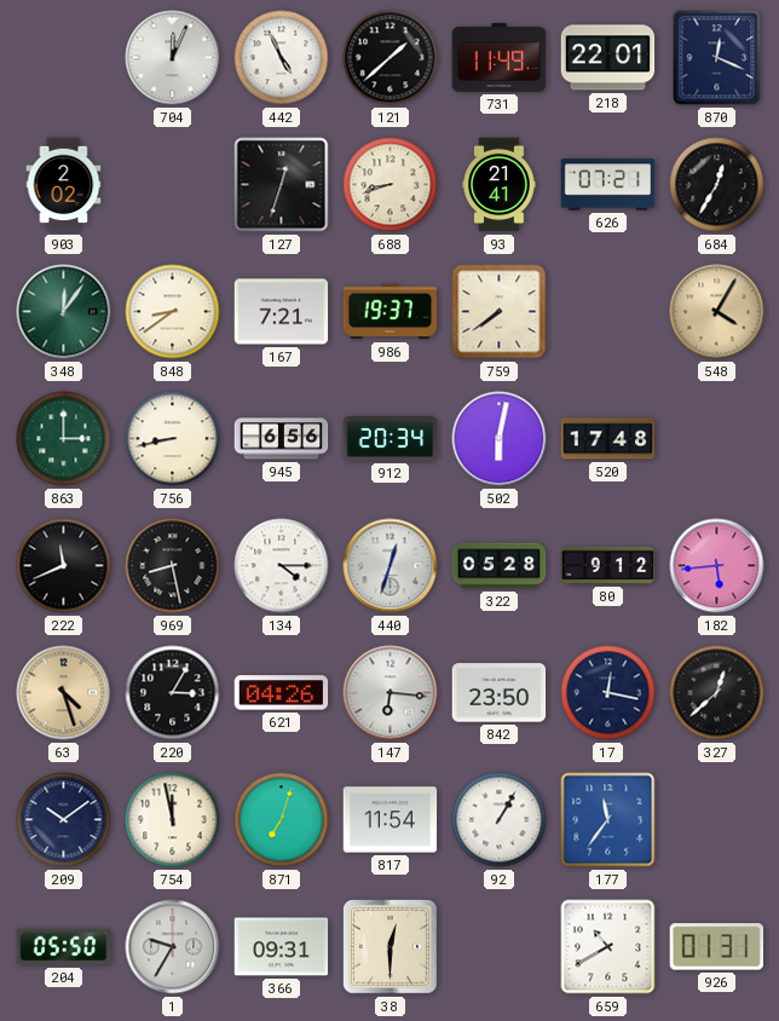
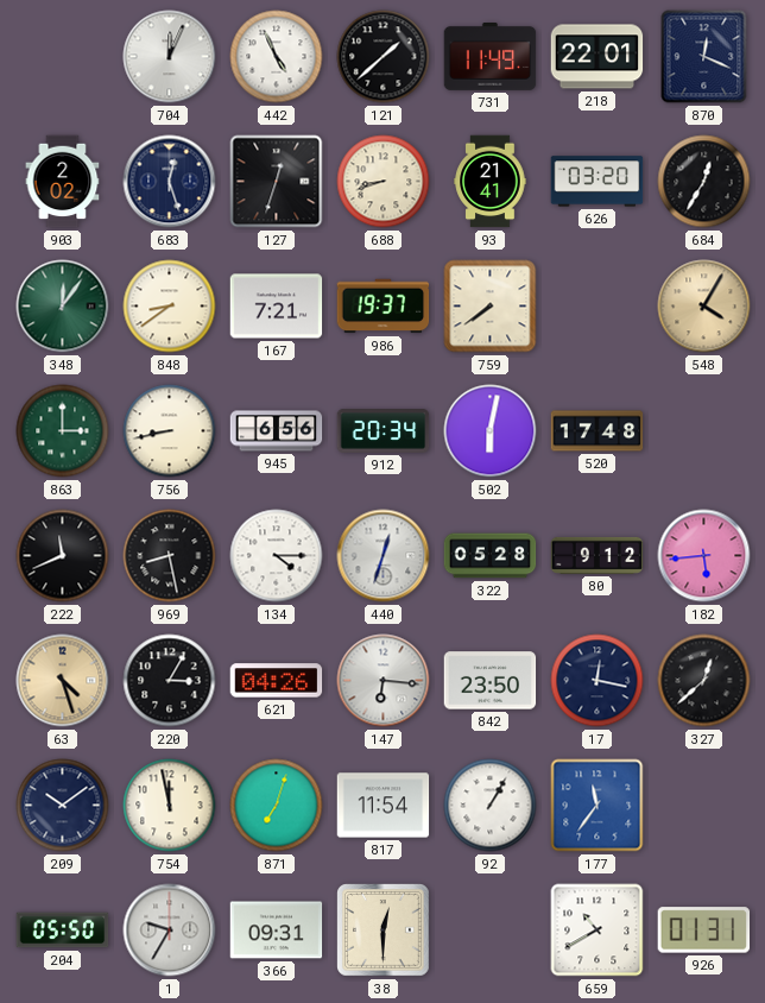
683: none -> 12:27 (170, 182)
626: 07:21 -> 03:20 (598, 182)
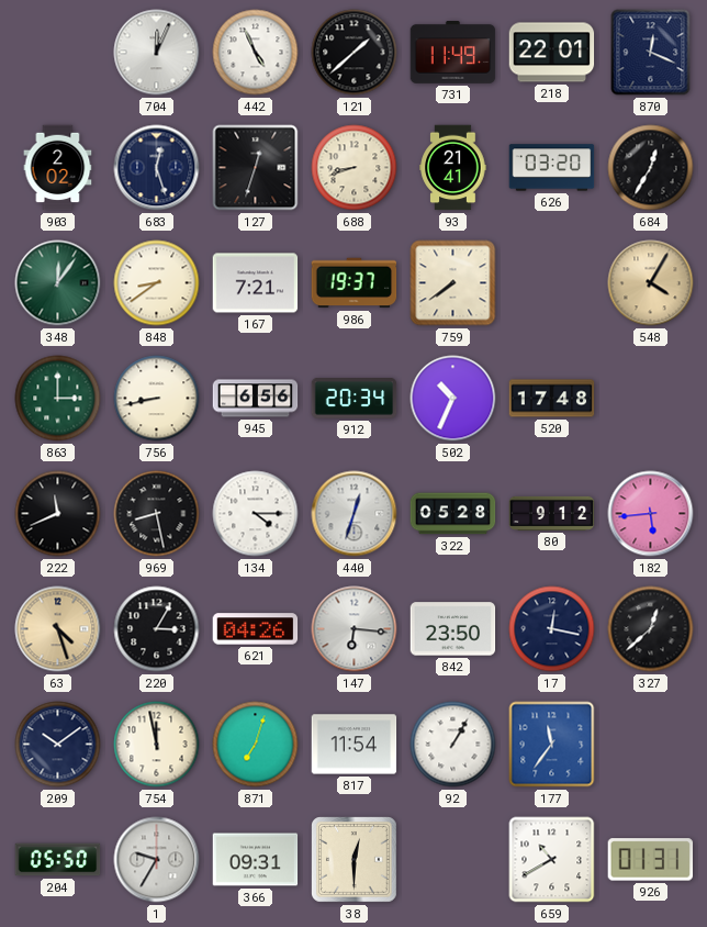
502: 6:02 -> 10:34 (453, 399)
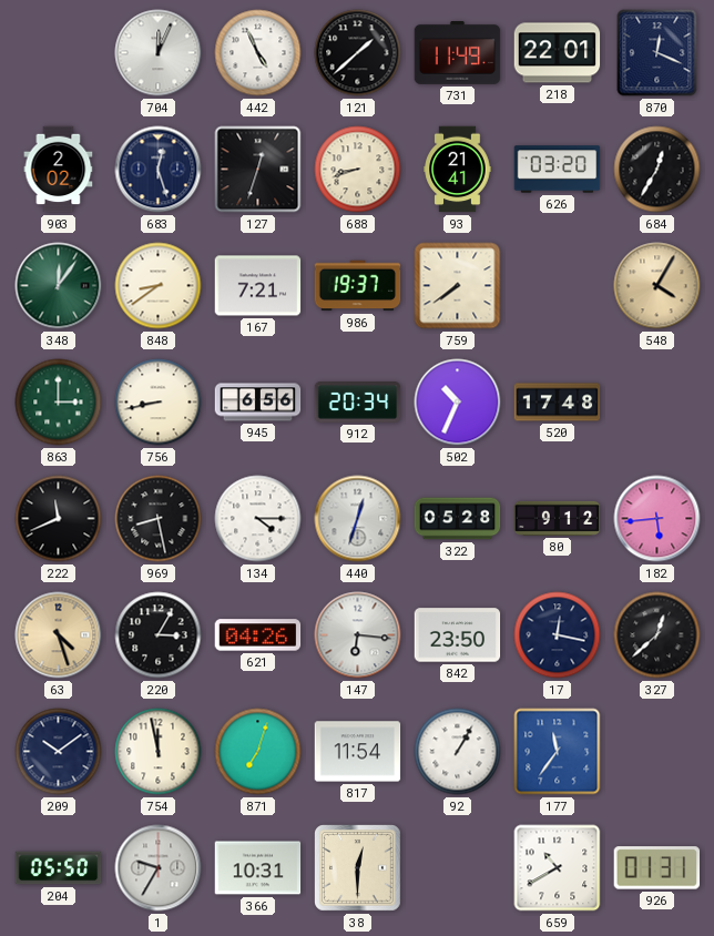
366: 09:31 -> 10:31 (258, 868)
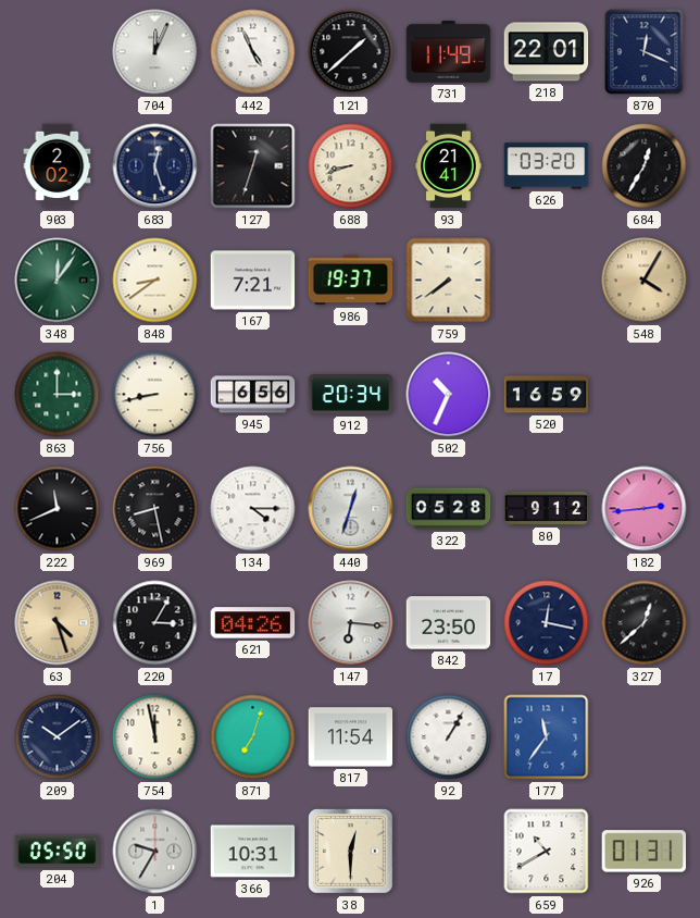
520: 17:48 -> 16:59 (547, 395)
182: 5:44 -> 2:44 (645, 509)
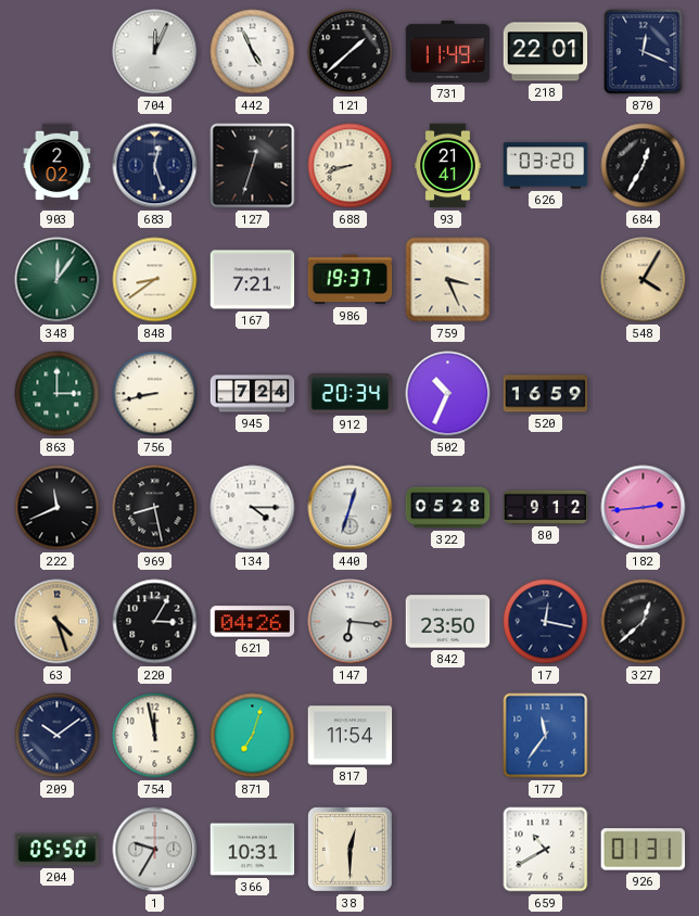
759: 7:39 -> 3:26 (448, 280)
945: 6:56 -> 7:24 (253, 394)
92: 1:05 -> none (449, 737)
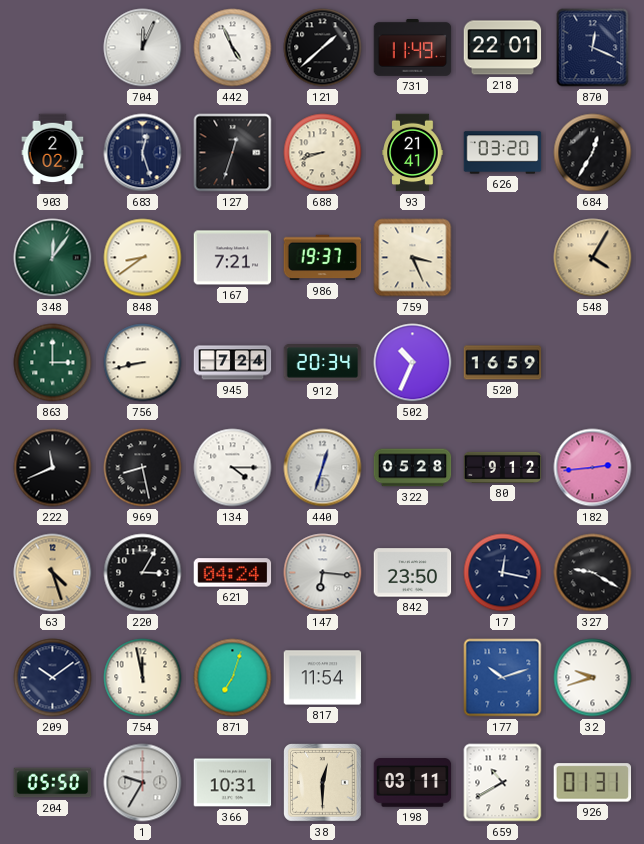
621: 04:26 -> 04:24 (233, 573)
327: 12:38 -> 9:20 (593, 573)
177: 11:36 -> 10:12 (503, 678)
32: none -> 9:42 (593, 678)
198: none -> 03:11 (413, 783)
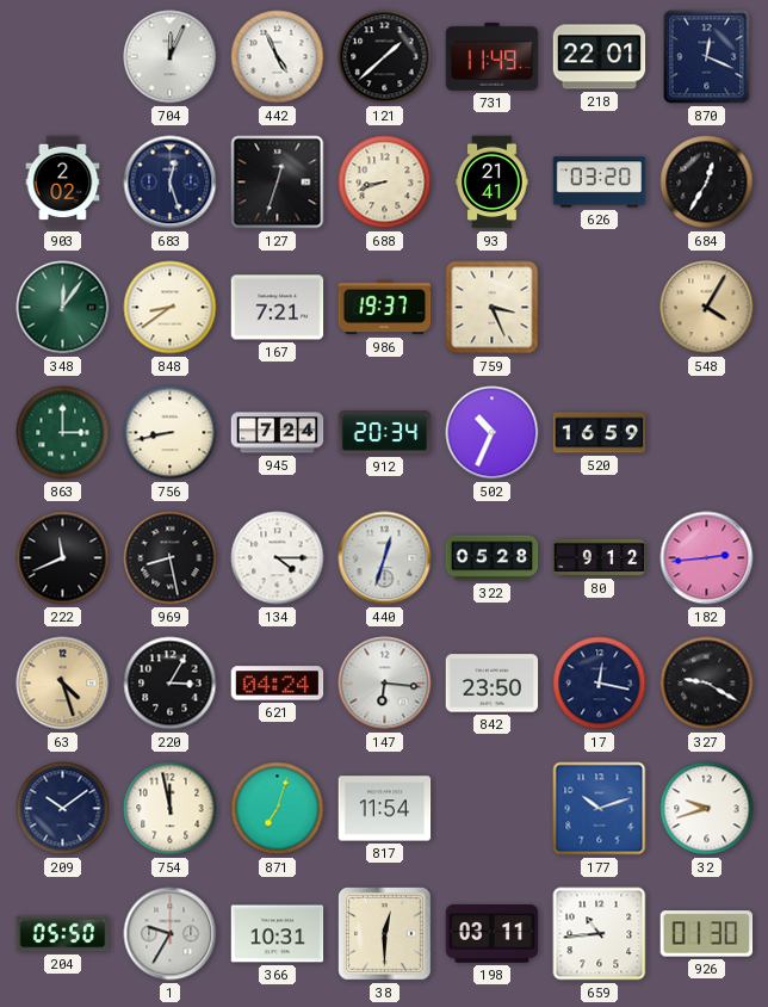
659: 10:40 -> 10:44 (600, 934)
926: 01:31 -> 01:30 (707, 934)
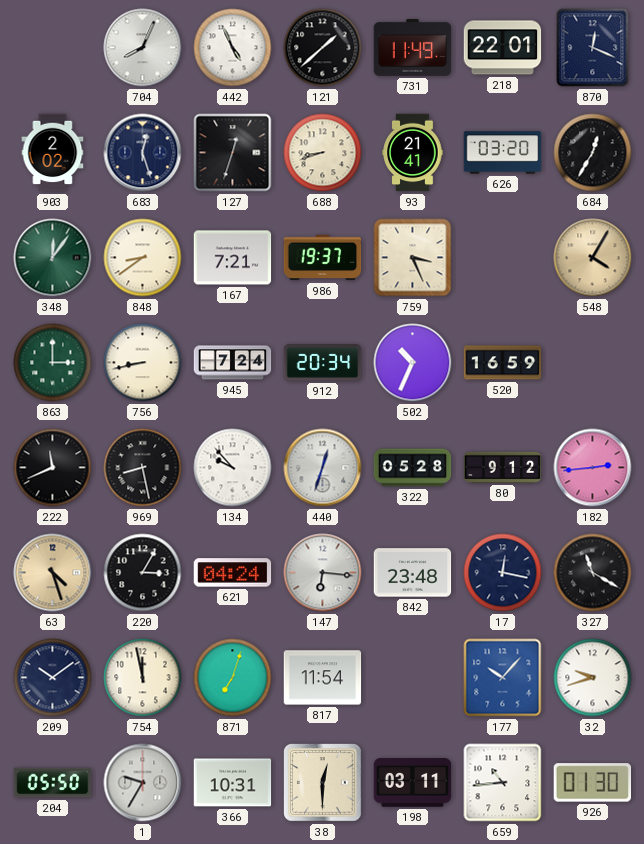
704: 12:04 -> 8:04 (143, 48)
134: 4:15 -> 9:53 (233, 468)
842: 23:50 -> 23:48 (413, 573)
327: 9:20 -> 11:20 (593, 573)
177: 10:12 -> 10:07 (503, 678)
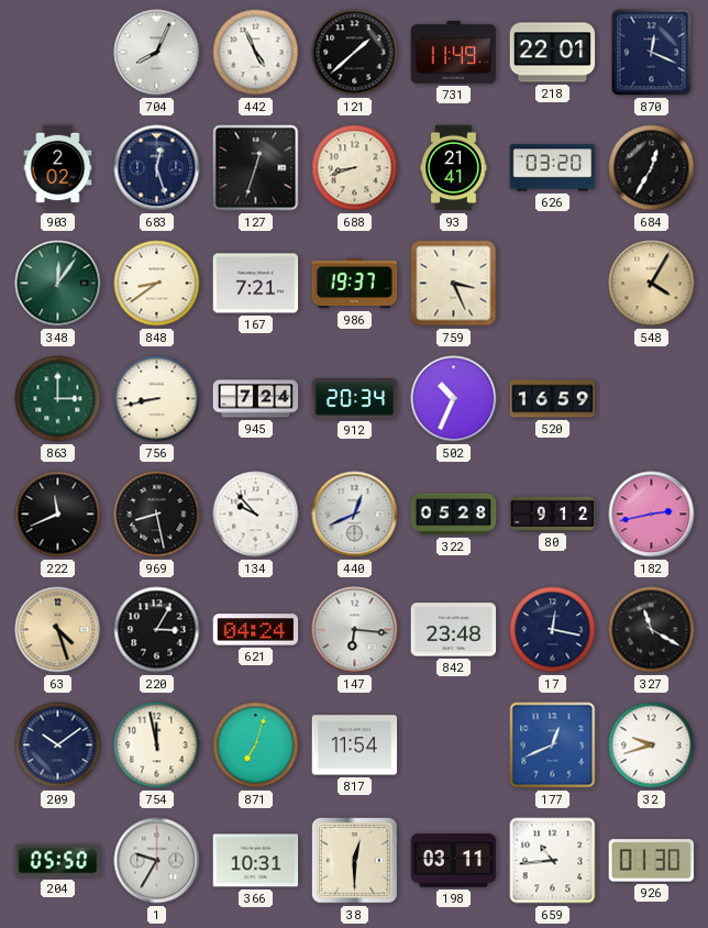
440: 12:33 -> 12:41 (355, 515)
182: 2:44 -> 2:43 (652, 515)
177: 10:07 -> 12:41 (553, 745)
